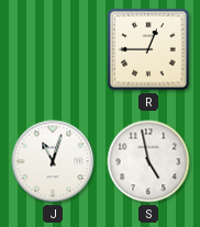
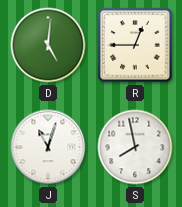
D: none -> 5:01 (48, 45)
S: 4:58 -> 7:58 (135, 147)
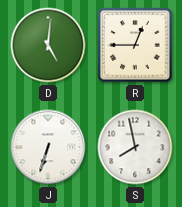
J: 11:03 -> 6:33 (48, 147)
